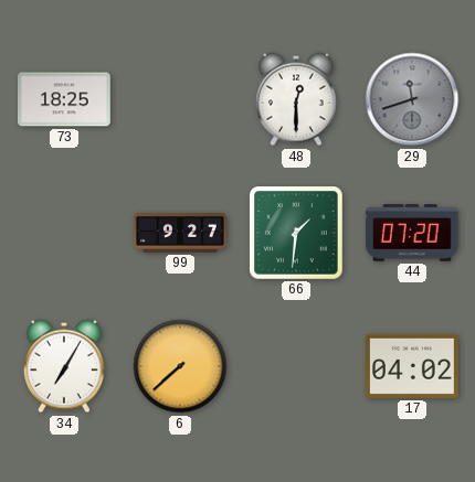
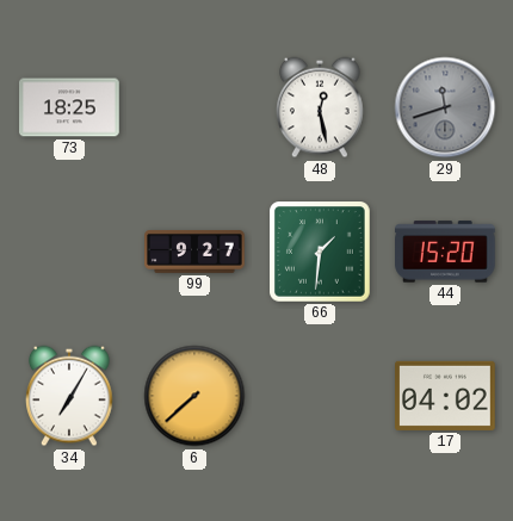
48: 12:30 -> 12:28 (321, 107)
44: 07:20 -> 15:20 (446, 252)
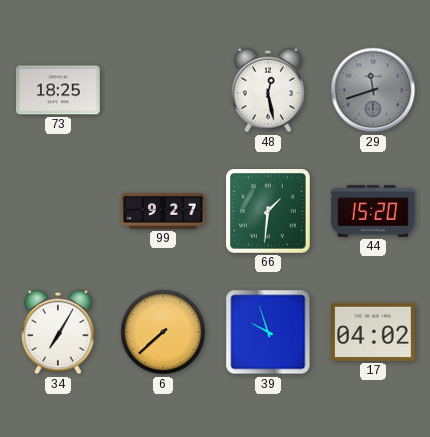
39: none -> 9:57 (268, 332)
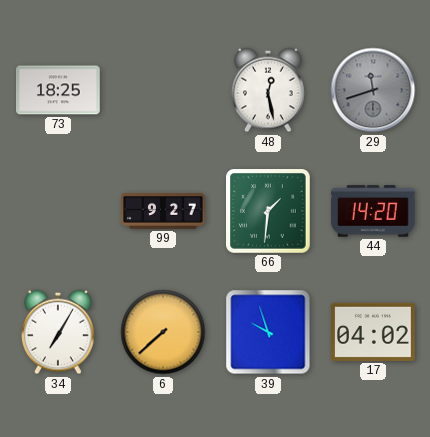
44: 15:20 -> 14:20 (374, 211)
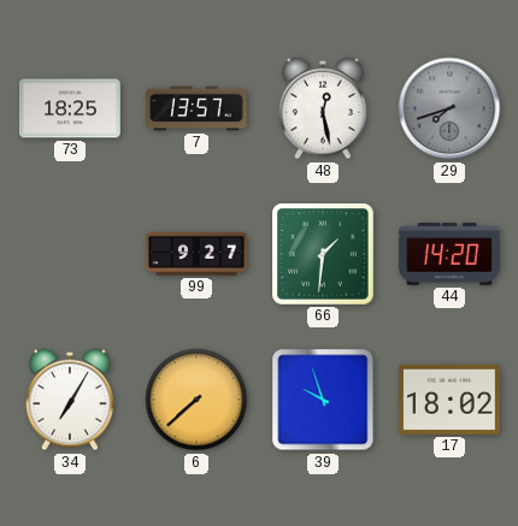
7: none -> 13:57 (196, 108)
29: 11:42 -> 7:42 (449, 108)
17: 04:02 -> 18:02 (449, 400)
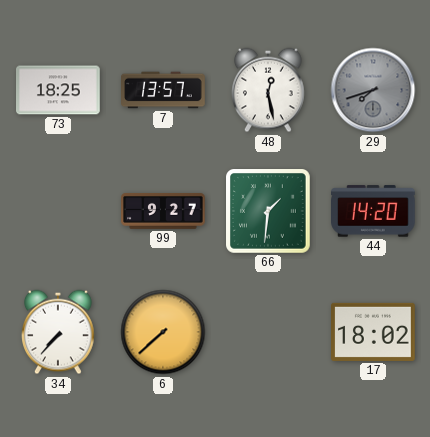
34: 7:05 -> 7:37 (59, 332)
39: 9:57 -> none (323, 400)
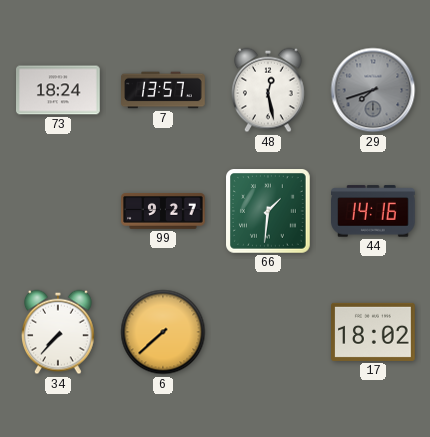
73: 18:25 -> 18:24 (58, 90)
44: 14:20 -> 14:16 (374, 211)
